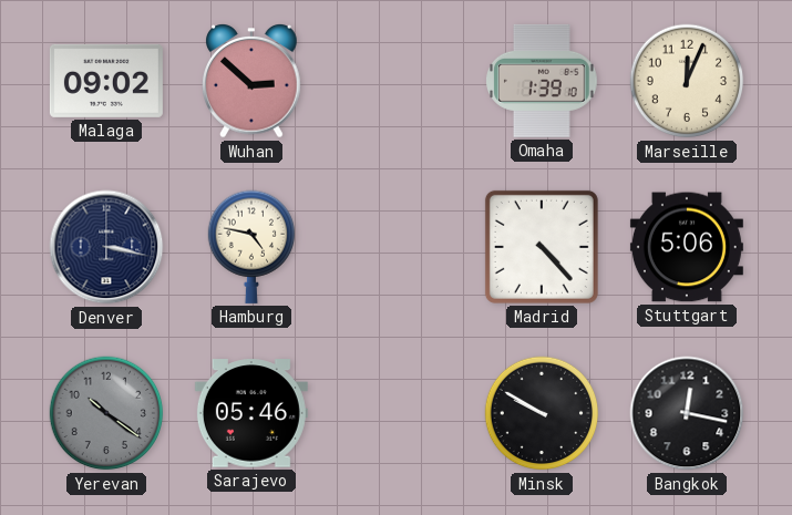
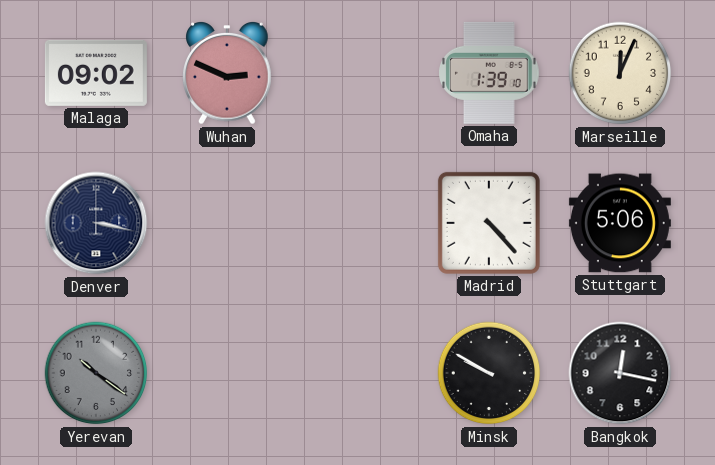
Wuhan: 2:52 -> 2:49 (227, 74)
Hamburg: 4:47 -> none (250, 247)
Sarajevo: 05:46 -> none (251, 413)
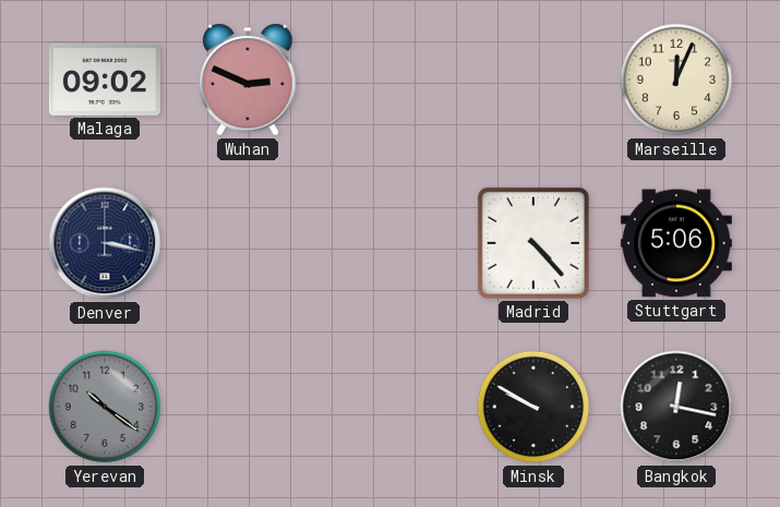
Omaha: 1:39 -> none (490, 73)
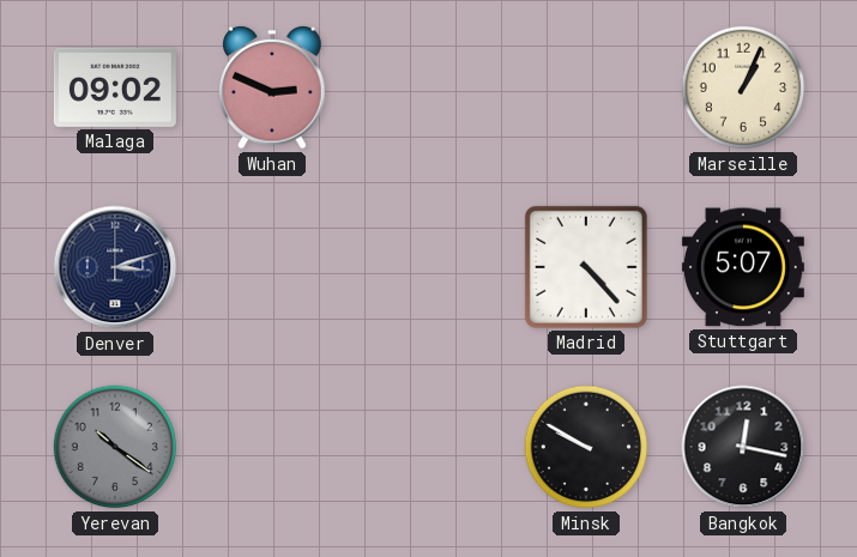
Marseille: 12:04 -> 1:04 (743, 87)
Denver: 3:17 -> 3:12 (115, 267)
Stuttgart: 5:06 -> 5:07 (743, 267)
